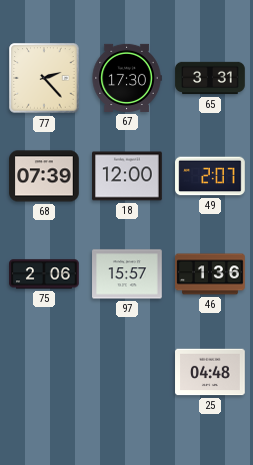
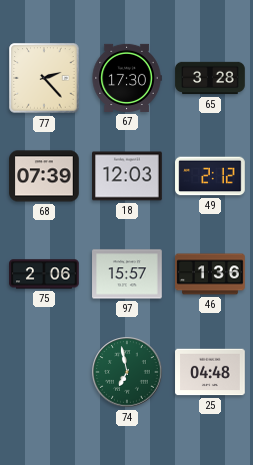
65: 3:31 -> 3:28 (210, 78)
18: 12:00 -> 12:03 (127, 176)
49: 2:07 -> 2:12 (210, 176)
74: none -> 6:58 (127, 372)
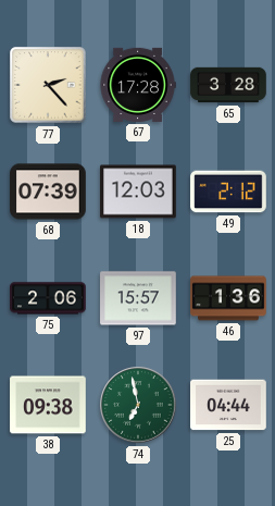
67: 17:30 -> 17:28 (138, 85)
38: none -> 09:38 (48, 405)
25: 04:48 -> 04:44 (228, 405)
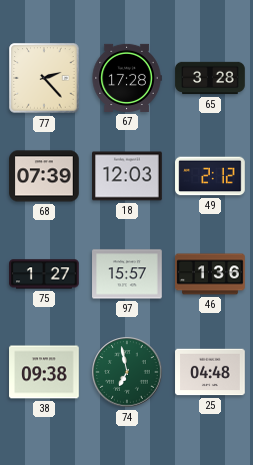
75: 2:06 -> 1:27 (44, 274)
25: 04:44 -> 04:48 (210, 372)
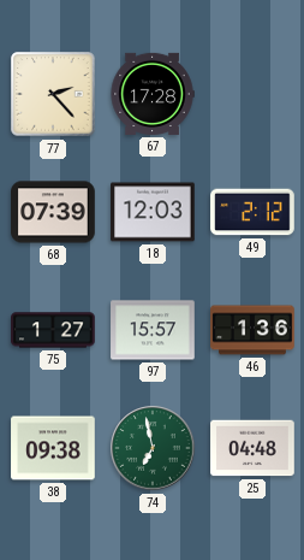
65: 3:28 -> none (210, 78)
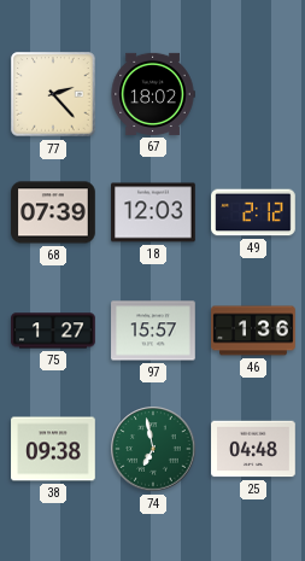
67: 17:28 -> 18:02 (153, 94)
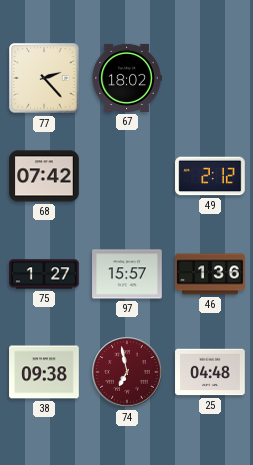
68: 07:39 -> 07:42 (44, 176)
18: 12:03 -> none (153, 212)
74 dial: green -> burgundy (127, 372)
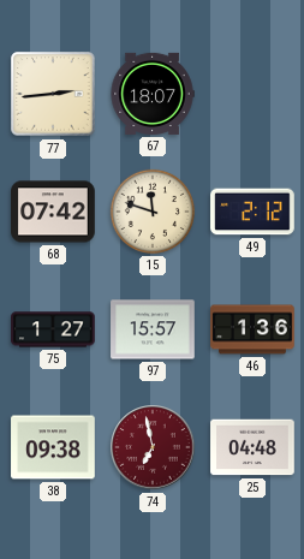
77: 2:23 -> 2:44 (53, 94)
67: 18:02 -> 18:07 (153, 94)
15: none -> 11:48 (153, 212)
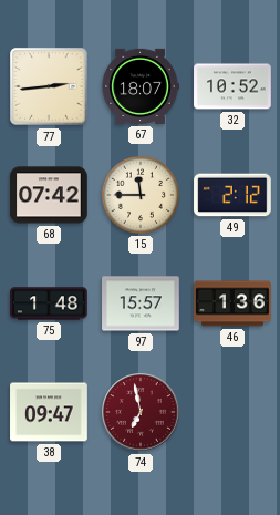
32: none -> 10:52 (232, 86)
15: 11:48 -> 11:45 (141, 195)
75: 1:27 -> 1:48 (49, 303)
38: 09:38 -> 09:47 (49, 412)
25: 04:48 -> none (252, 447)
